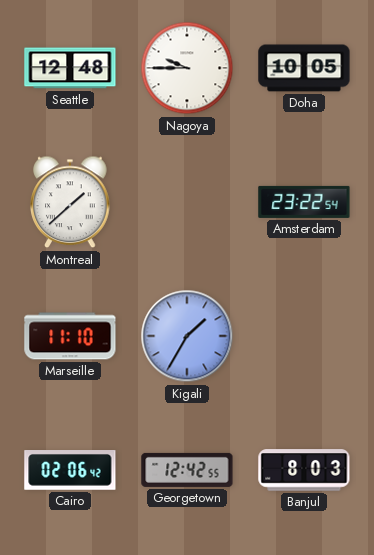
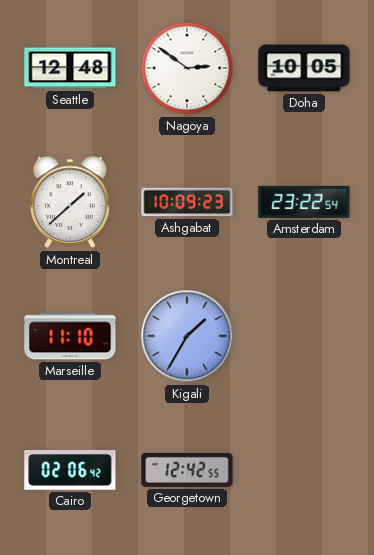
Nagoya: 9:45 -> 2:51 (187, 68)
Ashgabat: none -> 10:09 (187, 202)
Banjul: 8:03 -> none (304, 470)
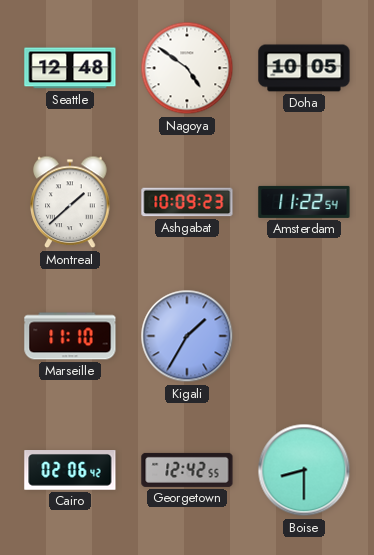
Nagoya: 2:51 -> 4:51 (187, 68)
Amsterdam: 23:22 -> 11:22 (304, 202)
Boise: none -> 8:30 (304, 470)
